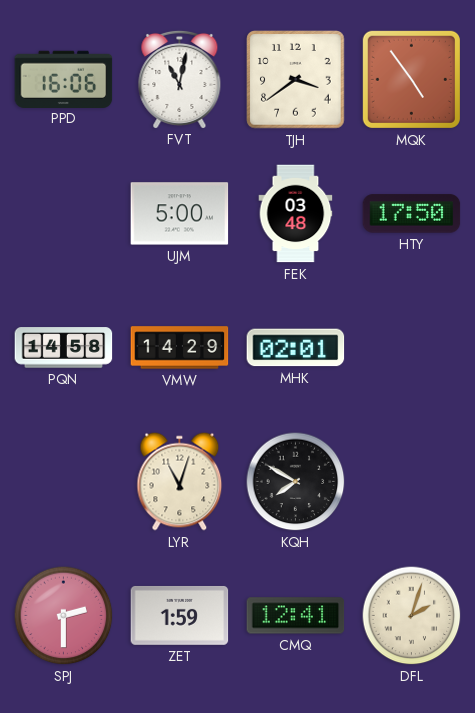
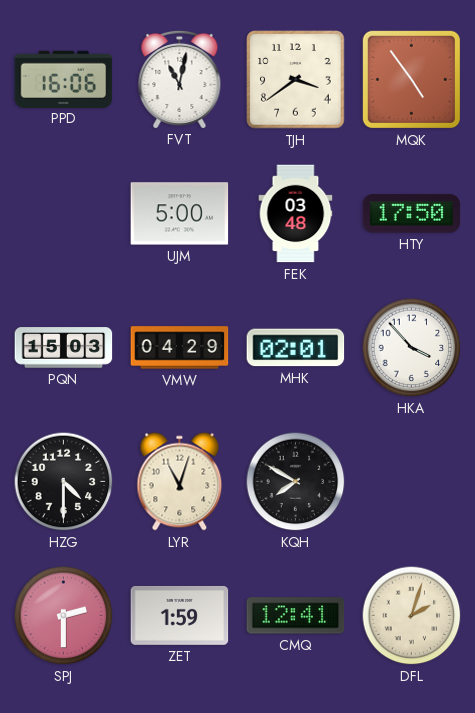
PQN: 14:58 -> 15:03 (64, 348)
VMW: 14:29 -> 04:29 (180, 348)
HKA: none -> 3:53 (412, 348)
HZG: none -> 4:30 (64, 482)
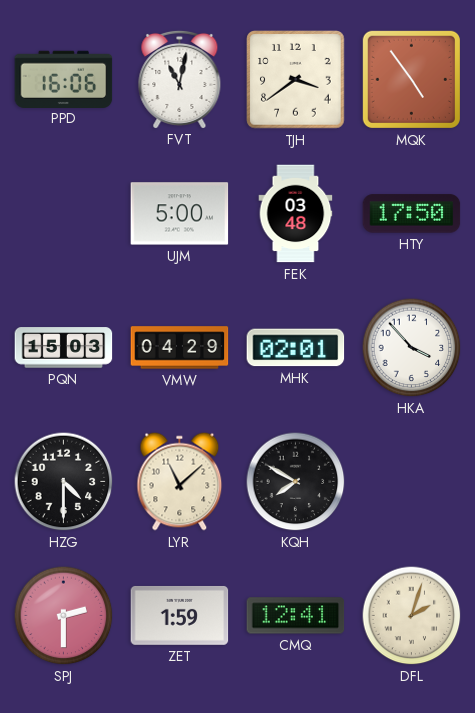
LYR: 11:03 -> 11:08 (180, 482)
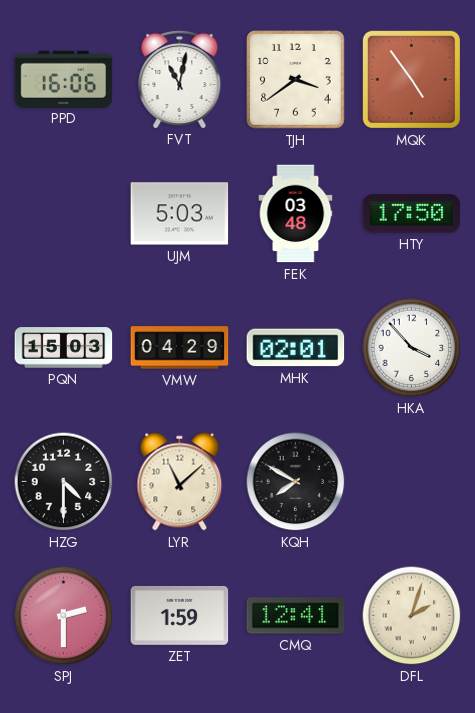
UJM: 5:00 -> 5:03 (180, 214)
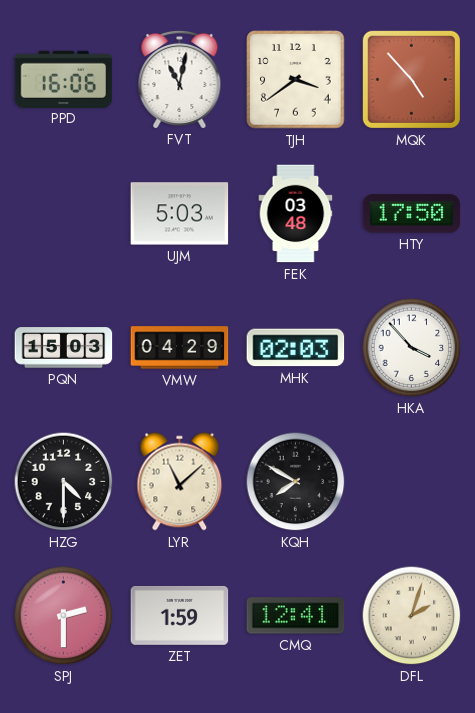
MQK: 4:54 -> 4:53 (411, 79)
MHK: 02:01 -> 02:03 (296, 348)
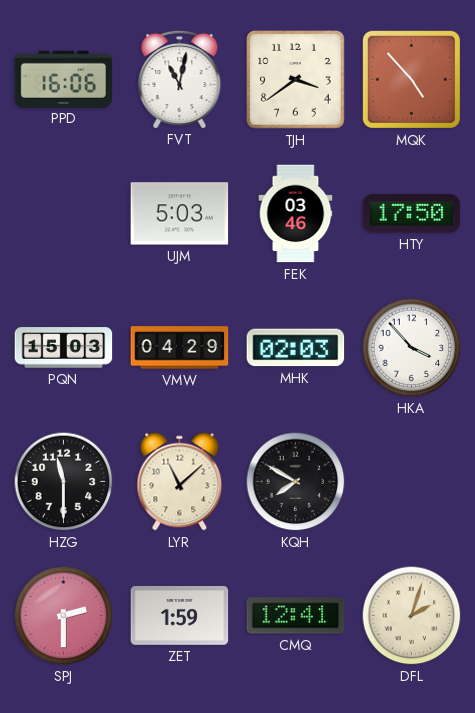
FEK: 03:48 -> 03:46 (296, 214)
HZG: 4:30 -> 11:30 (64, 482)
